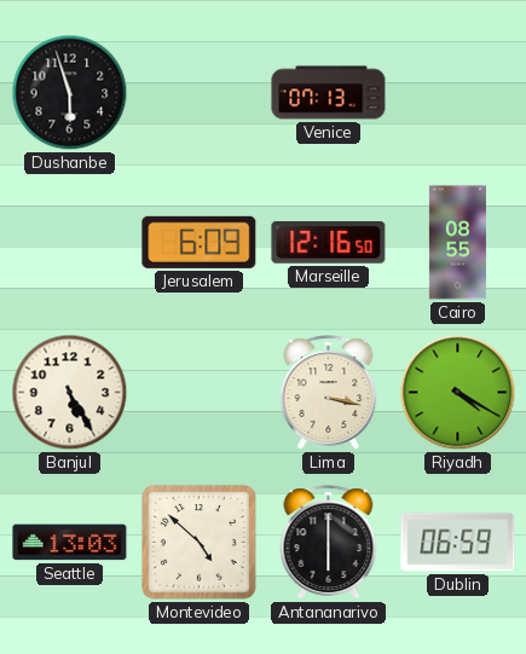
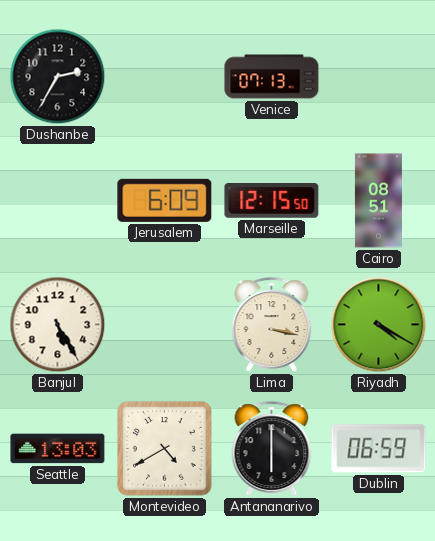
Dushanbe: 5:57 -> 2:35 (58, 77)
Marseille: 12:16 -> 12:15 (272, 201)
Cairo: 08:55 -> 08:51 (378, 201)
Montevideo: 4:52 -> 4:40 (165, 449)
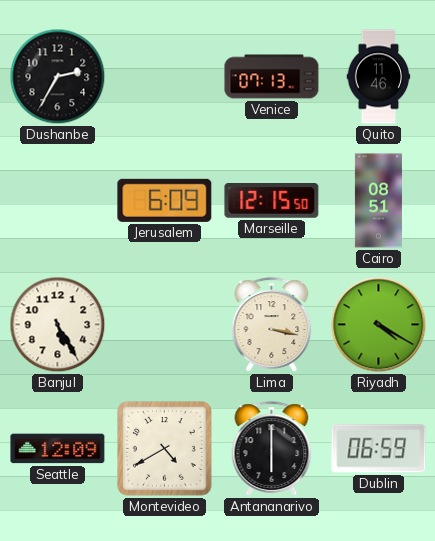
Quito: none -> 11:46 (379, 77)
Seattle: 13:03 -> 12:09 (58, 449)
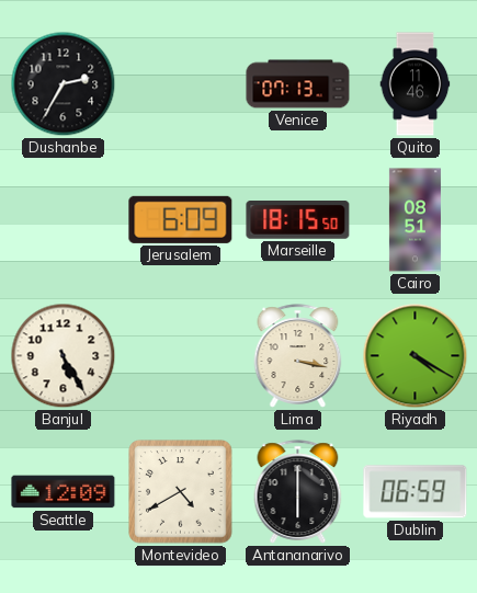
Marseille: 12:15 -> 18:15 (298, 220)
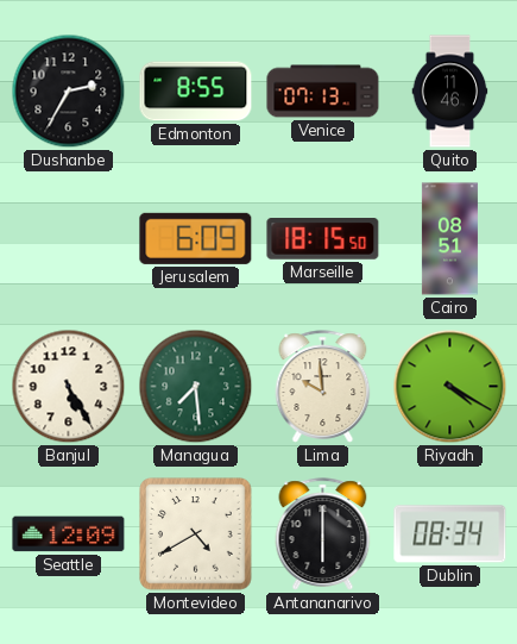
Edmonton: none -> 8:55 (196, 92)
Managua: none -> 7:29 (196, 387)
Lima: 3:17 -> 9:59 (323, 387)
Dublin: 06:59 -> 08:34 (450, 534)
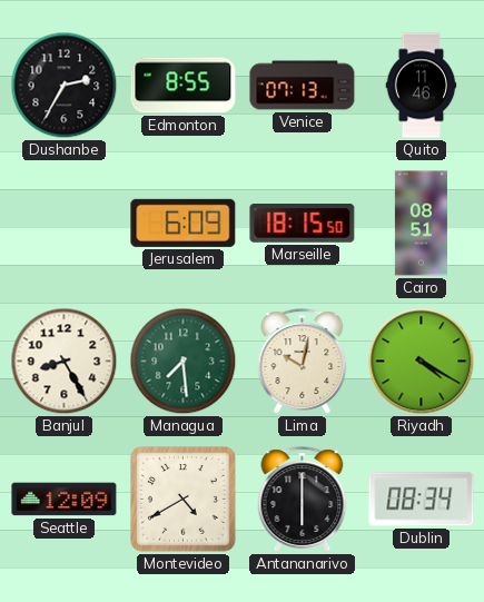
Banjul: 5:25 -> 8:25 (65, 362)
Lima: 9:59 -> 10:02 (303, 362)
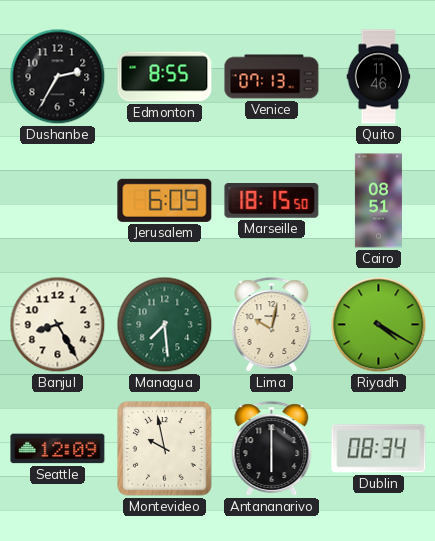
Montevideo: 4:40 -> 9:58 (165, 449)
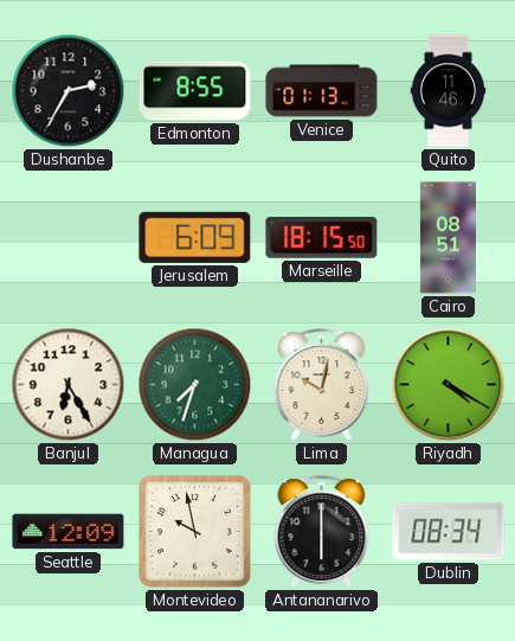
Venice: 07:13 -> 01:13 (322, 91)
Banjul: 8:25 -> 6:25 (69, 385)
Managua: 7:29 -> 7:33 (195, 385)
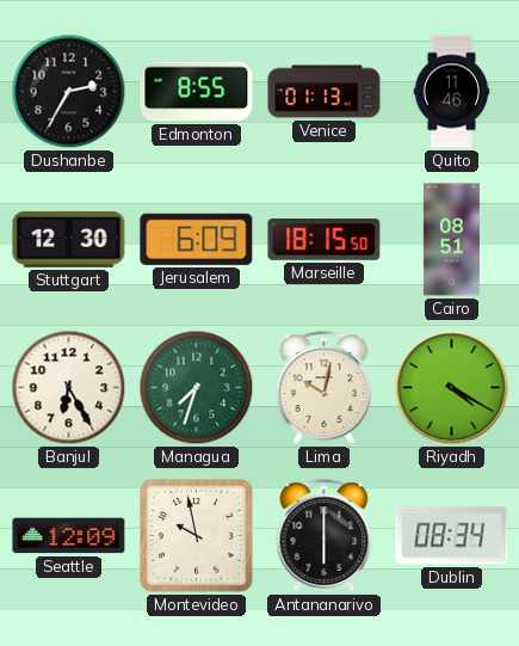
Stuttgart: none -> 12:30 (69, 239)
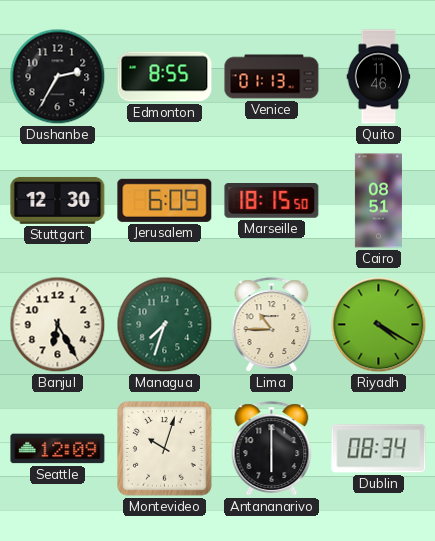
Lima: 10:02 -> 10:45 (272, 325)
Montevideo: 9:58 -> 10:03 (165, 449)
